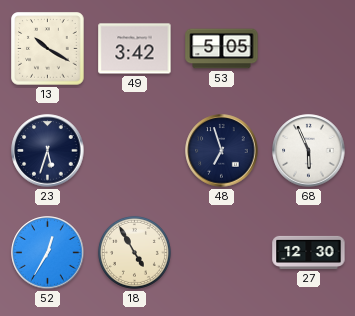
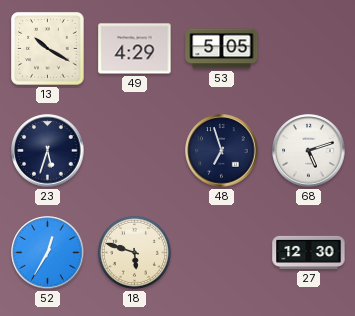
49: 3:42 -> 4:29 (135, 49)
68: 5:56 -> 5:12 (309, 151)
18: 4:55 -> 5:48 (134, 252)
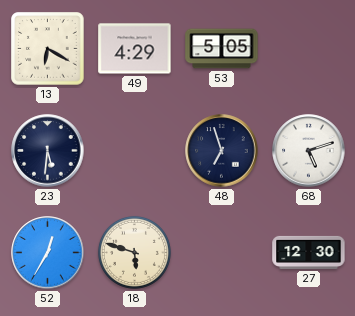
13: 10:20 -> 6:20 (48, 49)
23: 5:33 -> 5:31 (48, 151)
